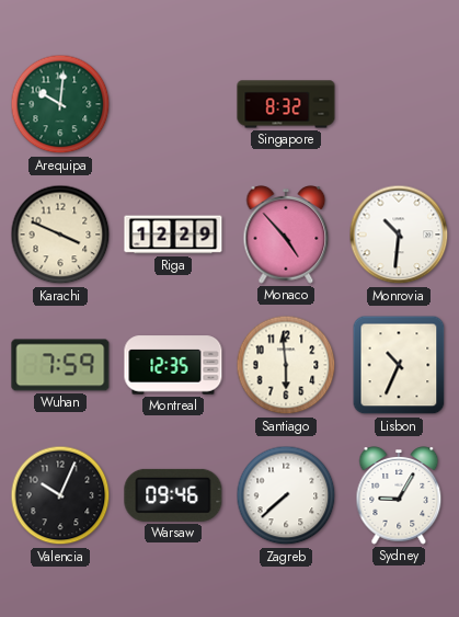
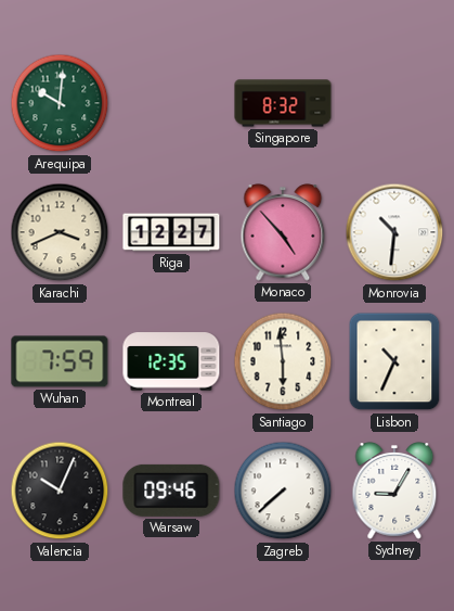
Karachi: 3:49 -> 3:41 (60, 232)
Riga: 12:29 -> 12:27 (171, 232)
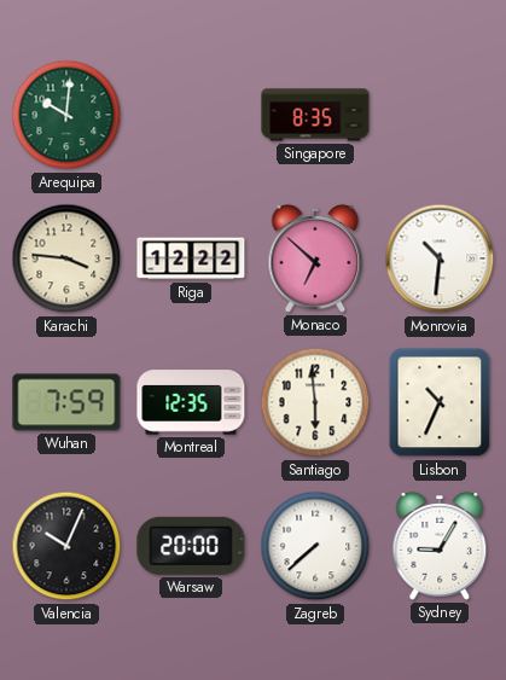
Singapore: 8:32 -> 8:35 (315, 115)
Karachi: 3:41 -> 3:46 (66, 258)
Riga: 12:27 -> 12:22 (191, 258)
Monaco: 4:53 -> 6:52 (315, 258)
Warsaw: 09:46 -> 20:00 (191, 546)
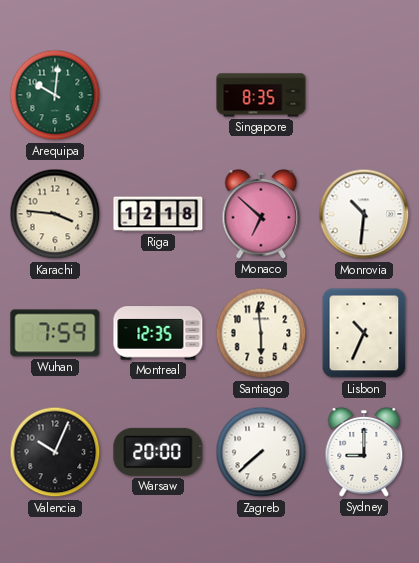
Riga: 12:22 -> 12:18 (158, 214)
Sydney: 9:05 -> 9:00 (364, 452)
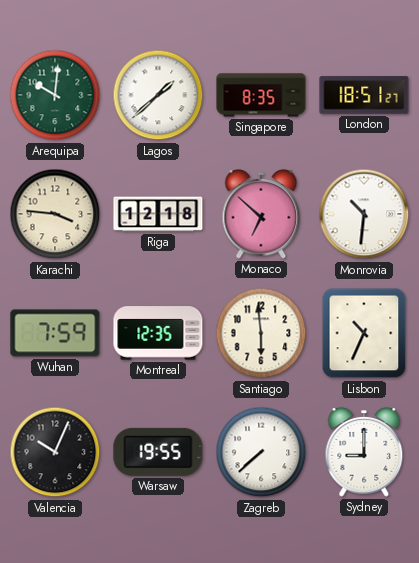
Lagos: none -> 1:38 (158, 95)
London: none -> 18:51 (364, 95)
Warsaw: 20:00 -> 19:55 (158, 452)
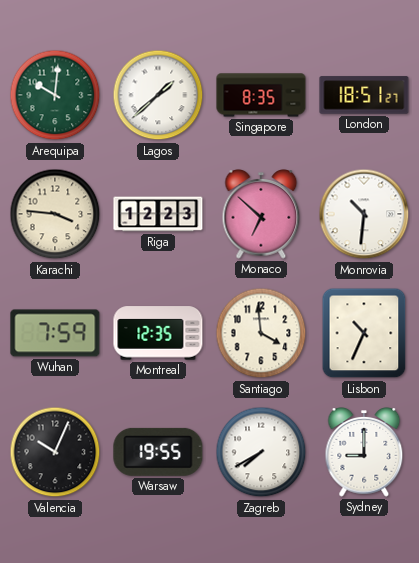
Riga: 12:18 -> 12:23 (158, 214)
Santiago: 5:59 -> 3:59 (261, 333)
Zagreb: 7:38 -> 7:40 (261, 452)
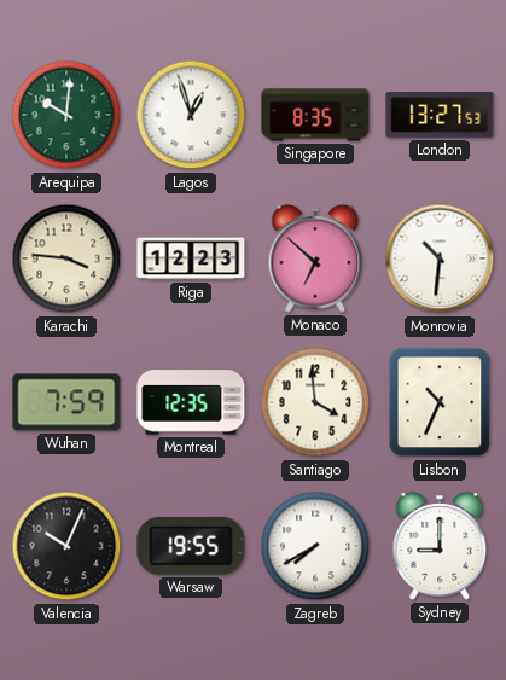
Lagos: 1:38 -> 12:57 (191, 115)
London: 18:51 -> 13:27 (440, 115)
